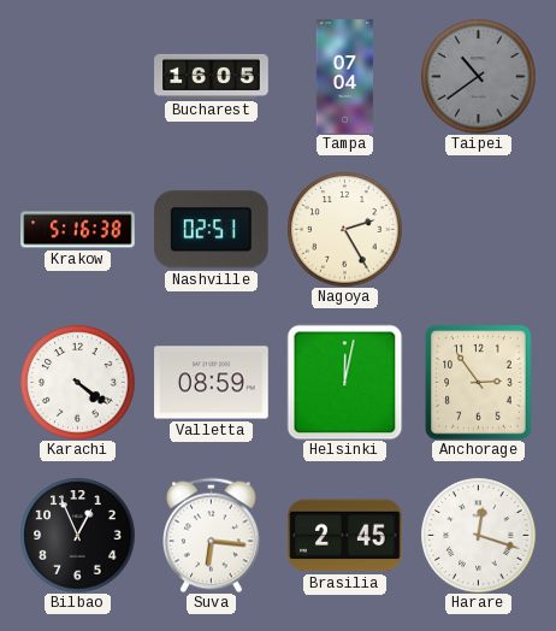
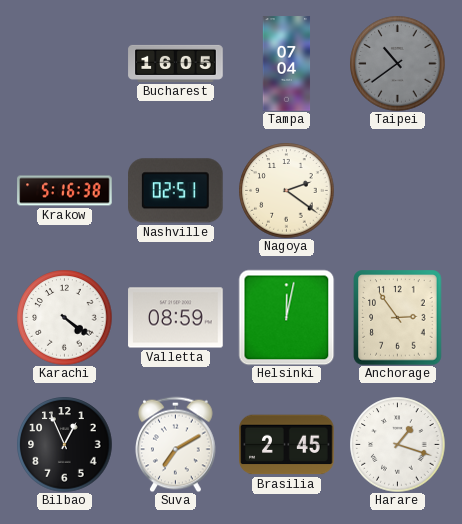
Nagoya: 2:25 -> 2:21 (286, 190)
Suva: 6:16 -> 7:10 (176, 444)
Harare: 12:18 -> 1:18 (397, 444)
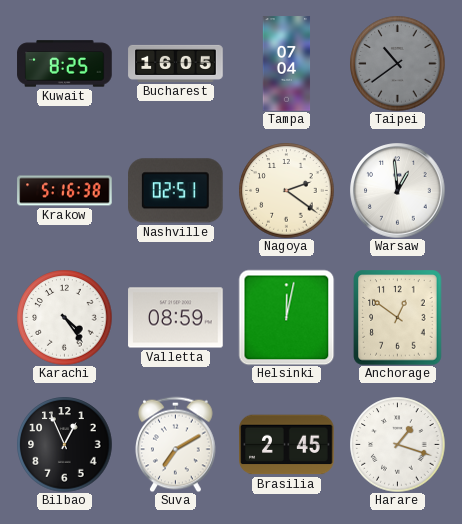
Kuwait: none -> 8:25 (65, 64)
Warsaw: none -> 12:59 (398, 191)
Karachi: 4:21 -> 4:24 (64, 317)
Anchorage: 2:54 -> 12:51 (398, 317)
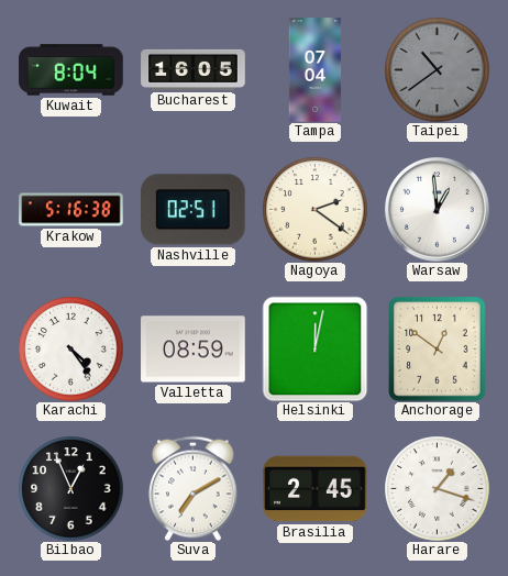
Kuwait: 8:25 -> 8:04 (71, 70)
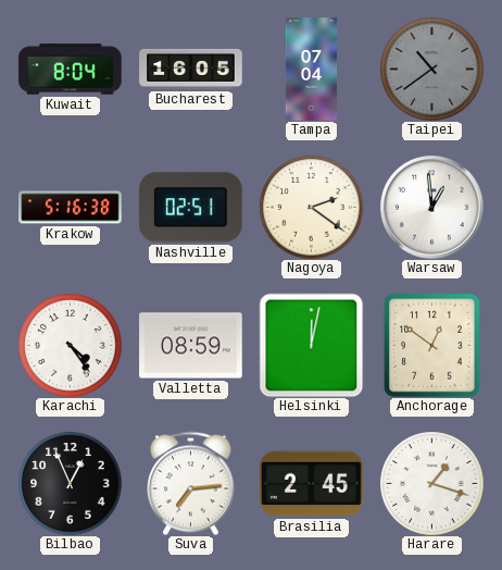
Suva: 7:10 -> 7:14 (191, 483)
